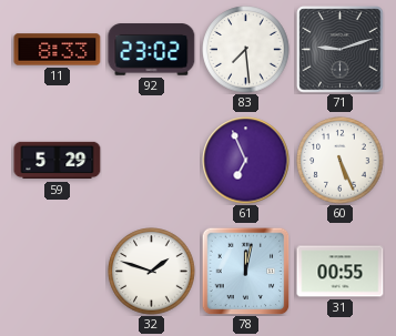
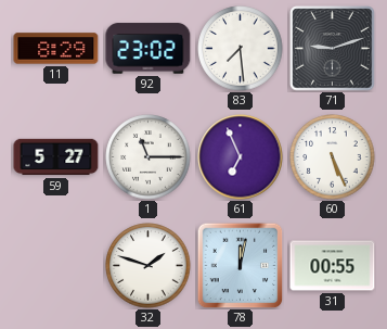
11: 8:33 -> 8:29 (56, 49)
59: 5:29 -> 5:27 (56, 157)
1: none -> 11:15 (149, 157)
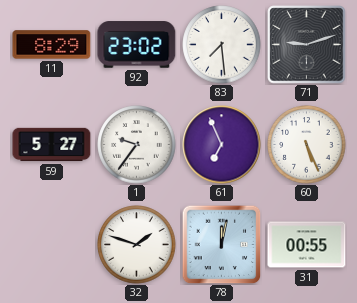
1: 11:15 -> 9:36 (137, 145)
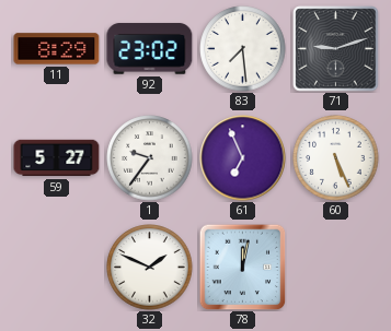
32: 1:48 -> 1:49 (150, 268)
31: 00:55 -> none (307, 245)
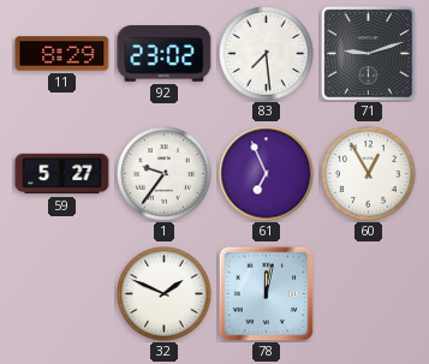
60: 5:26 -> 12:55 (369, 174)
